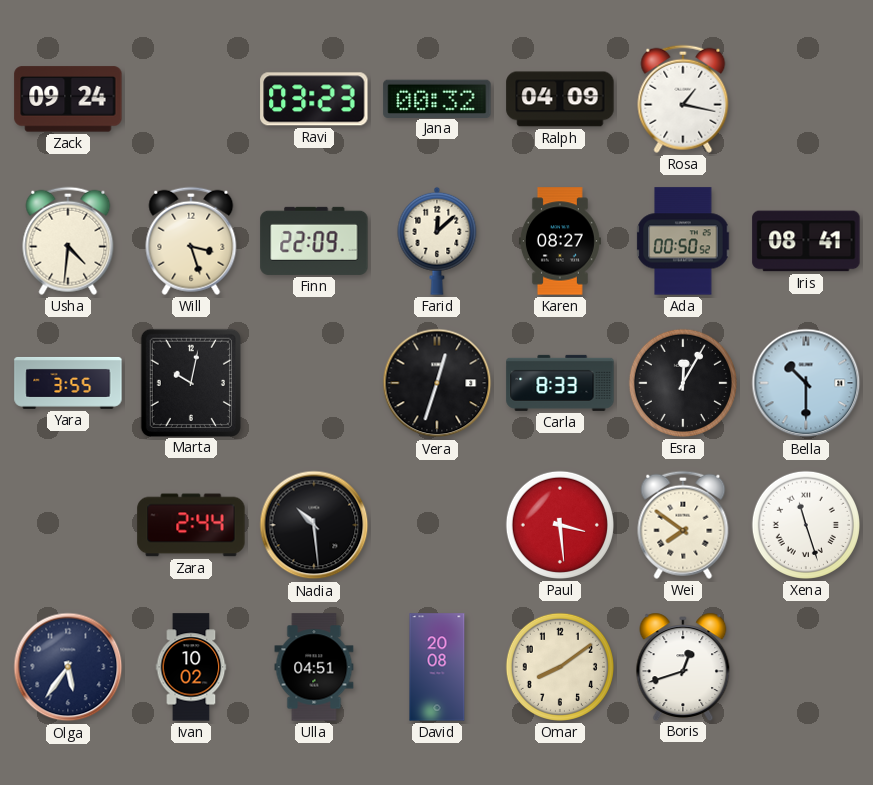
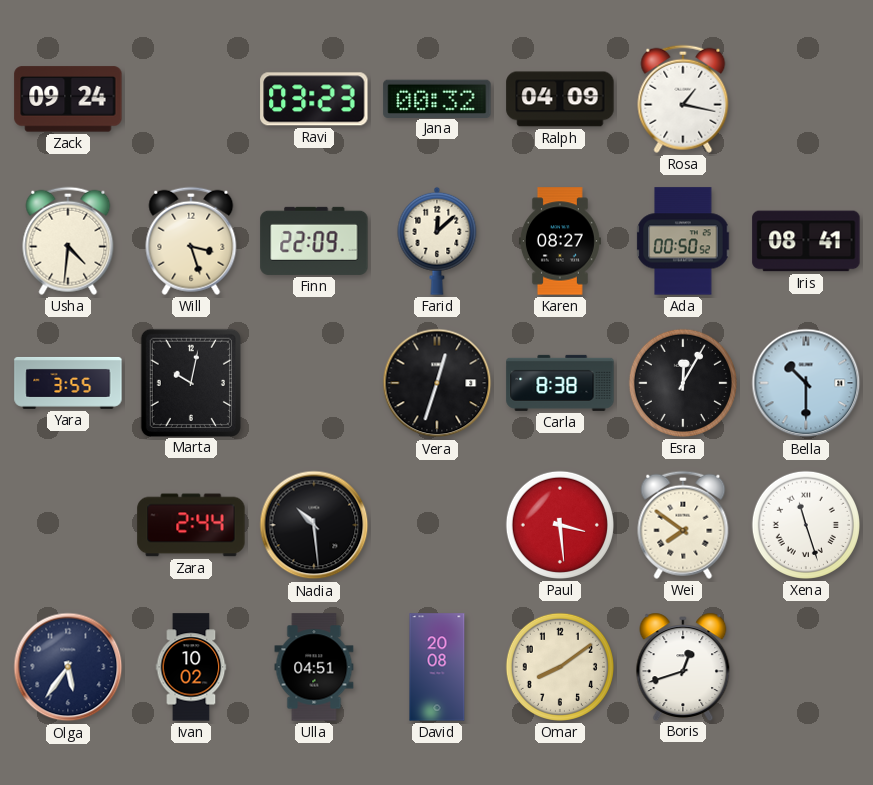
Carla: 8:33 -> 8:38 (560, 383)
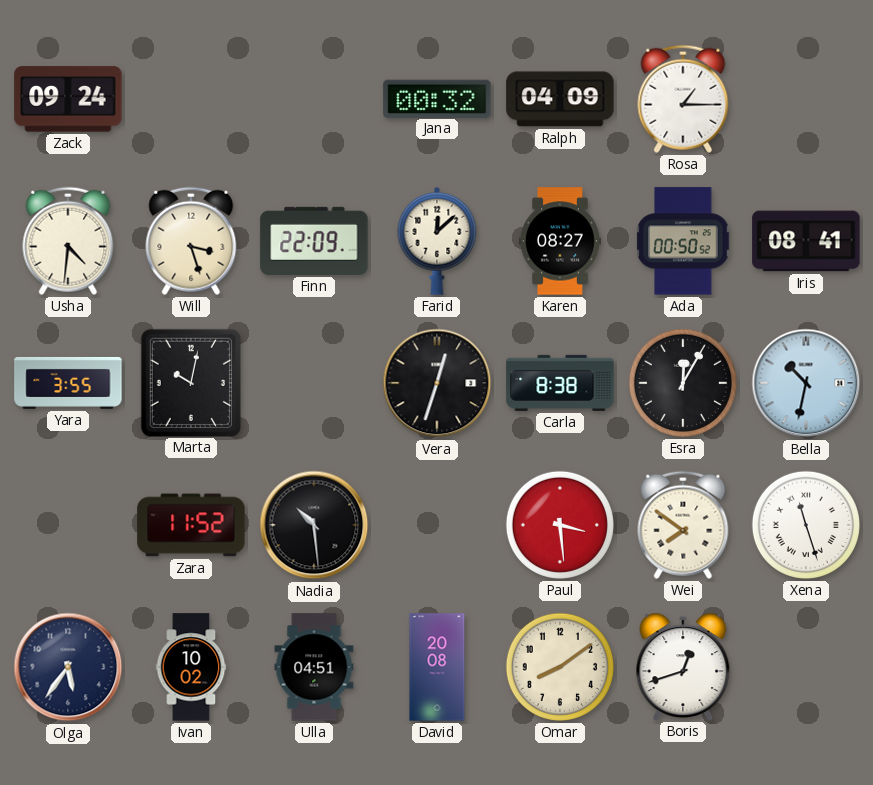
Ravi: 03:23 -> none (314, 99)
Rosa: 1:17 -> 1:15 (683, 99)
Bella: 10:30 -> 10:32 (806, 383)
Zara: 2:44 -> 11:52 (191, 525)
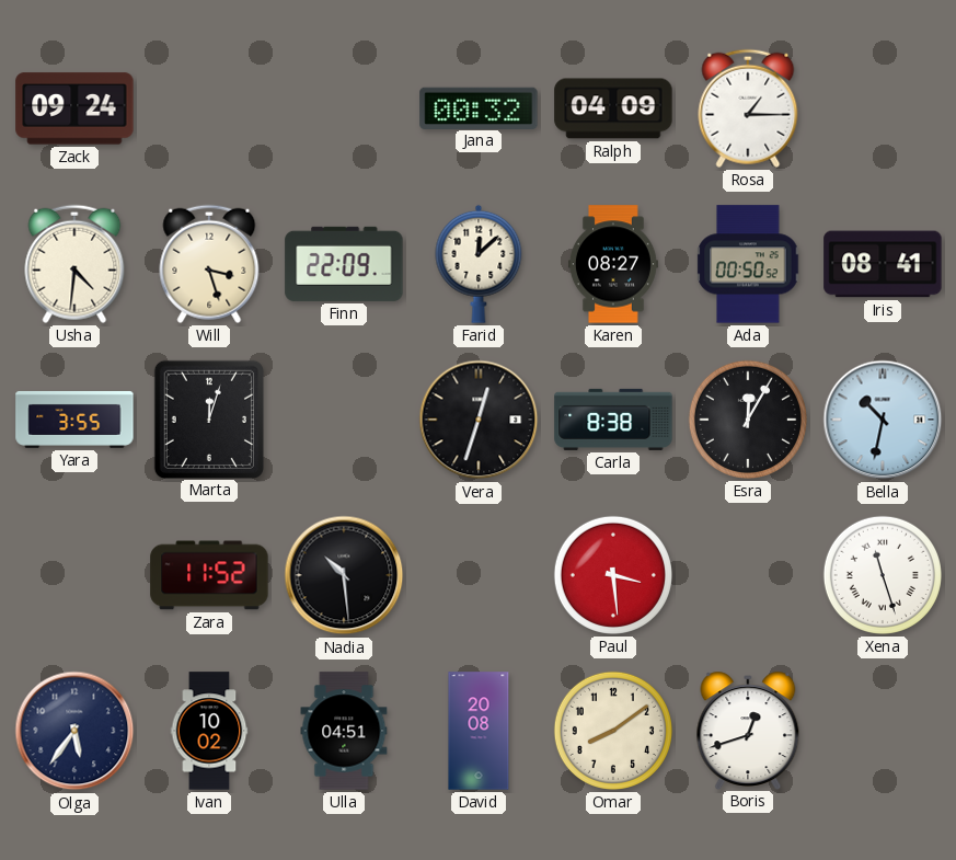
Marta: 10:02 -> 12:03 (208, 418)
Wei: 7:51 -> none (683, 525)
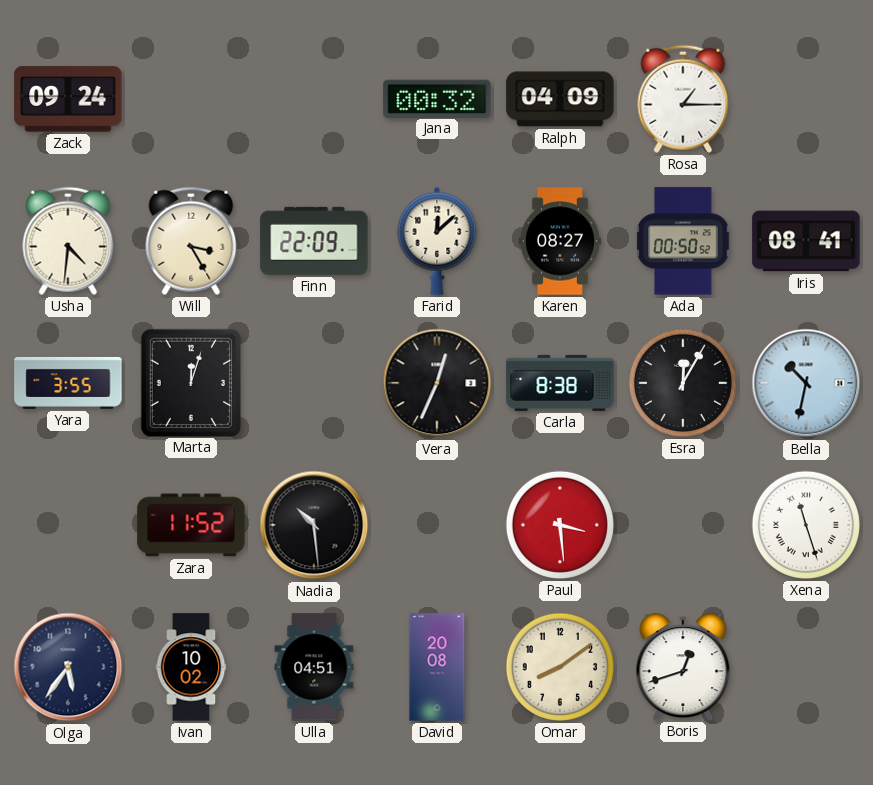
Will: 3:27 -> 3:25 (191, 241)
Vera: 12:33 -> 12:34 (437, 383)
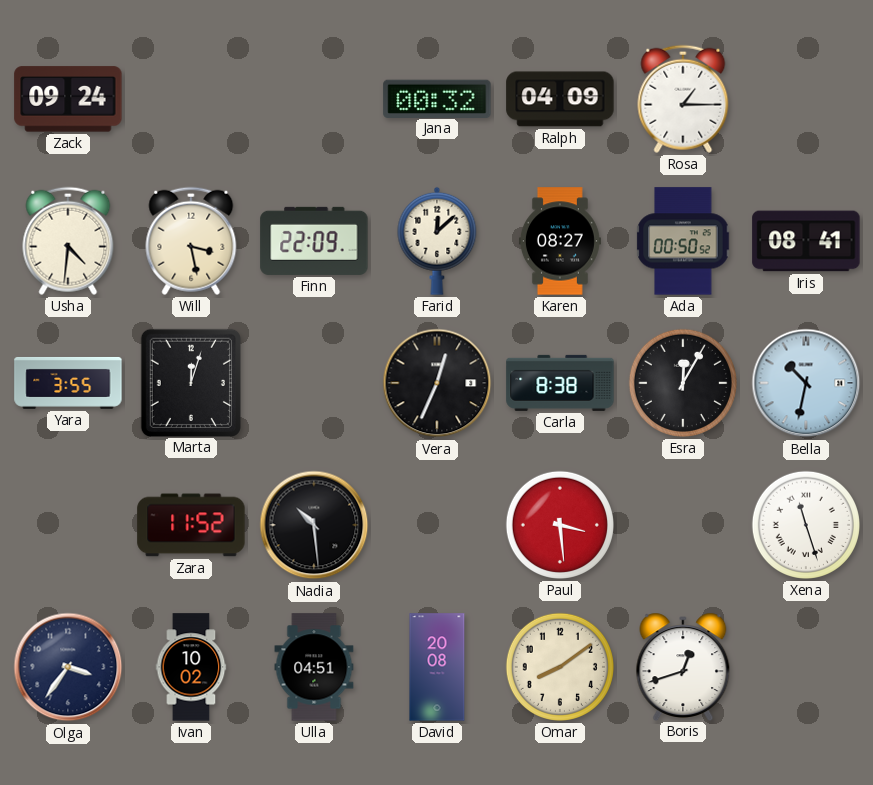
Will: 3:25 -> 3:28 (191, 241)
Olga: 5:36 -> 3:36 (68, 667)
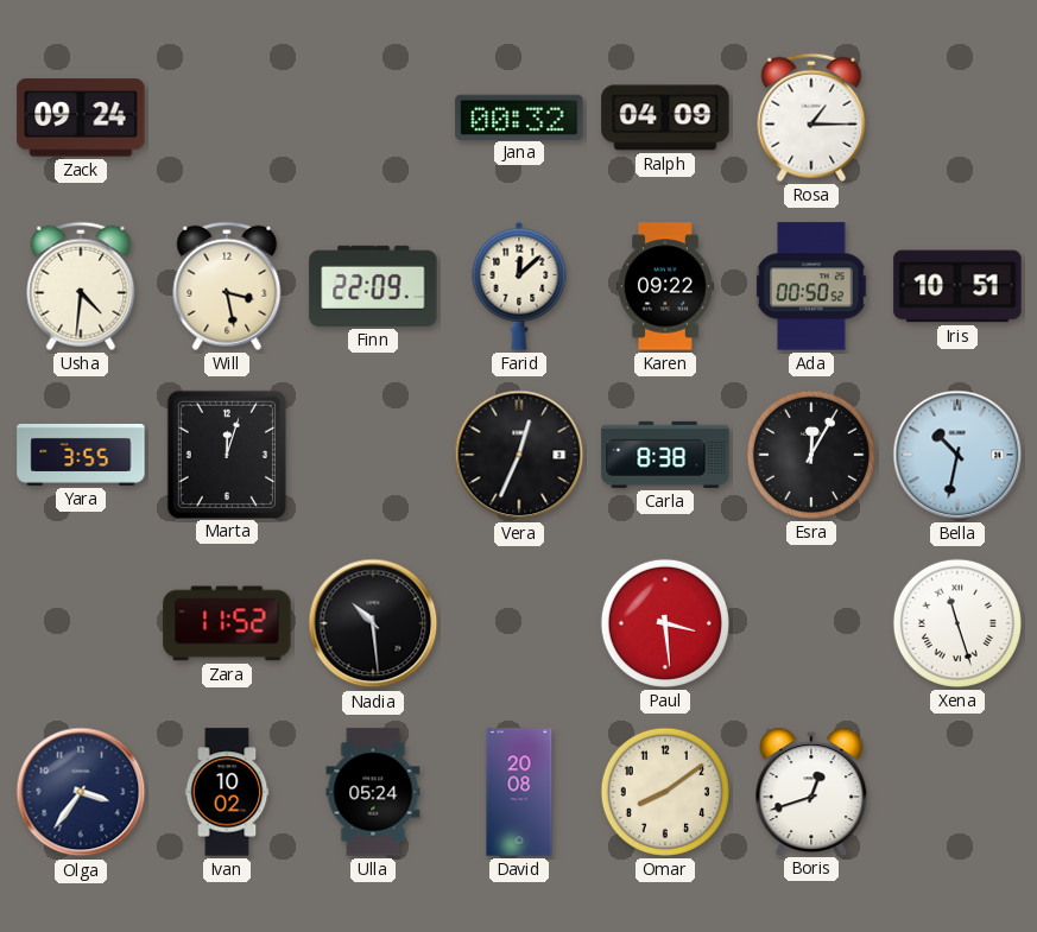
Karen: 08:27 -> 09:22 (665, 286)
Iris: 08:41 -> 10:51 (957, 286)
Ulla: 04:51 -> 05:24 (373, 792)
